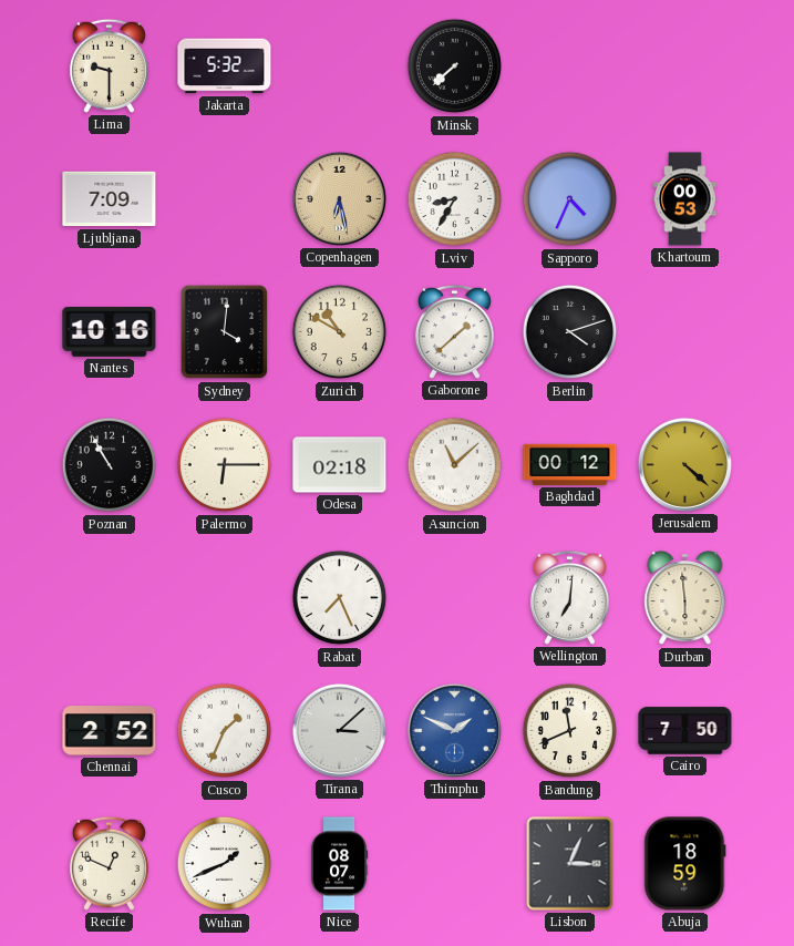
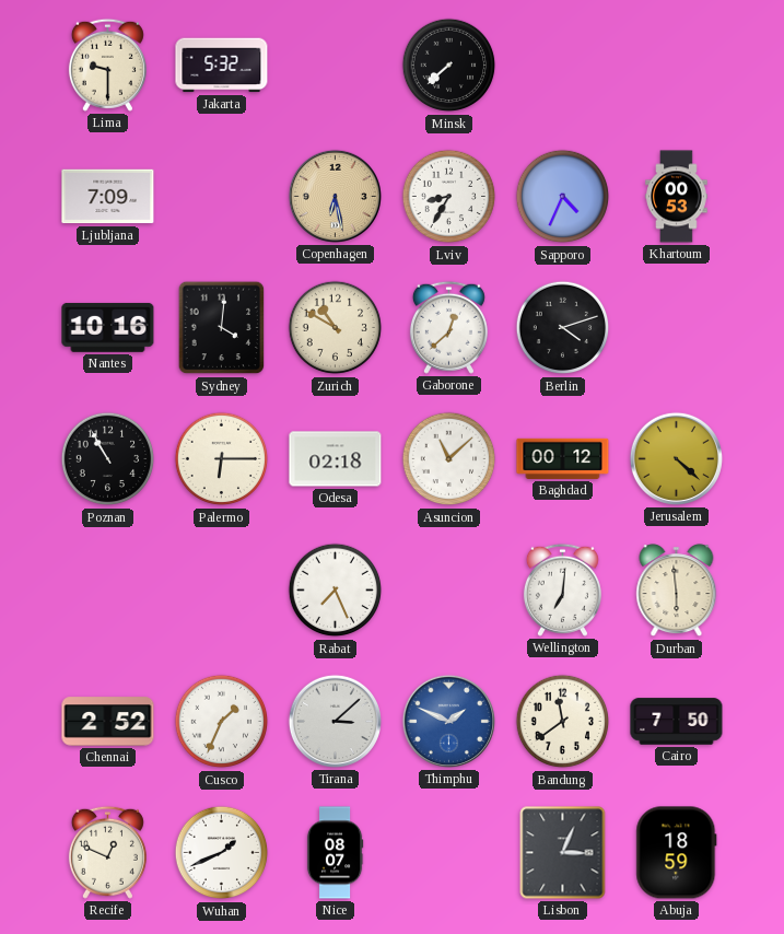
Gaborone: 1:38 -> 12:38 (448, 327)
Bandung: 11:41 -> 11:39 (563, 722)
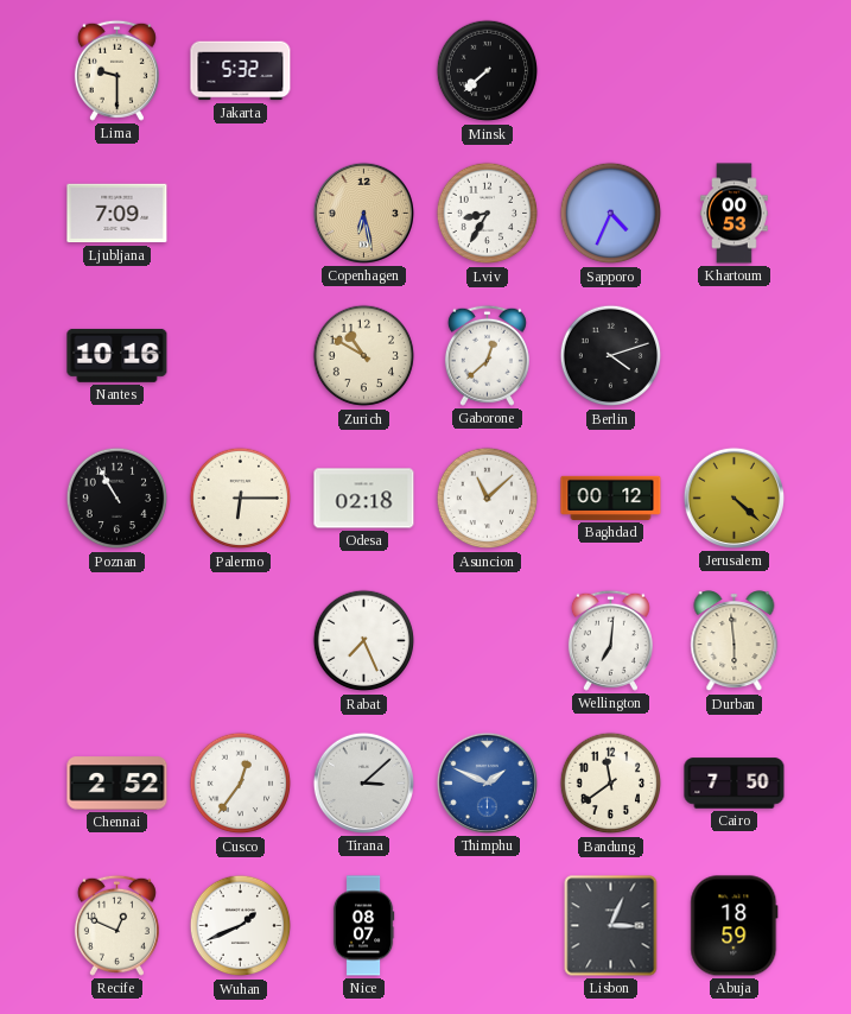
Sydney: 4:01 -> none (222, 328)
Cusco: 1:34 -> 12:36 (241, 784)
